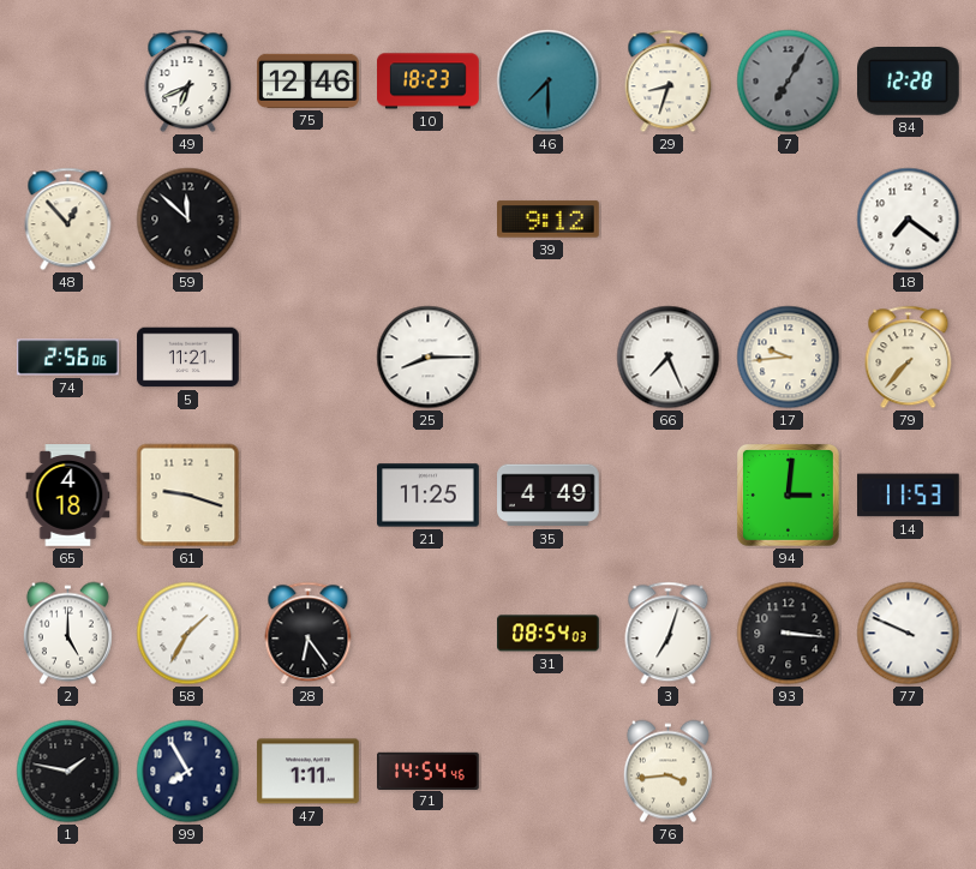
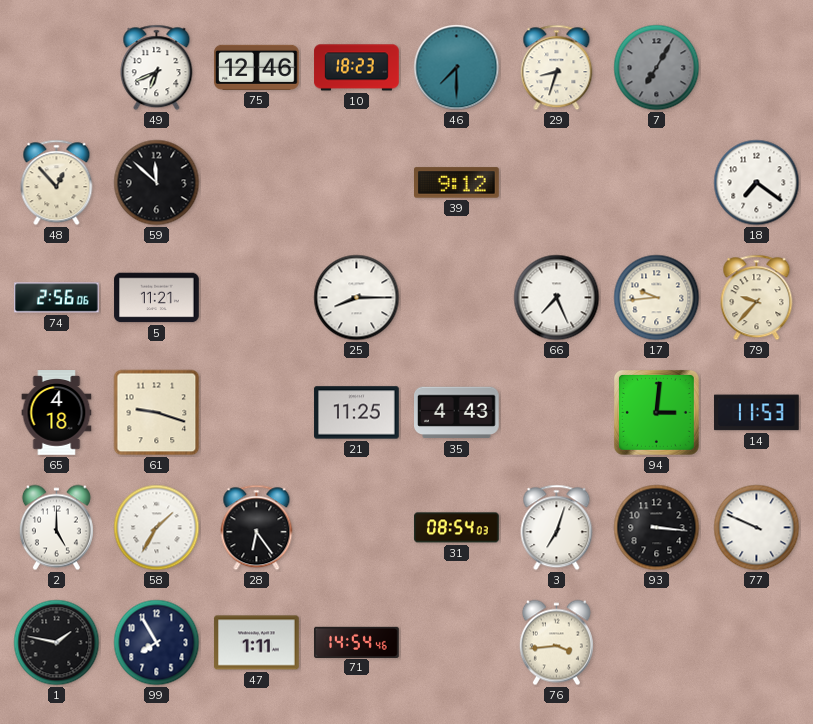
84: 12:28 -> none (909, 82)
79: 7:37 -> 9:37 (757, 298)
35: 4:49 -> 4:43 (457, 413)
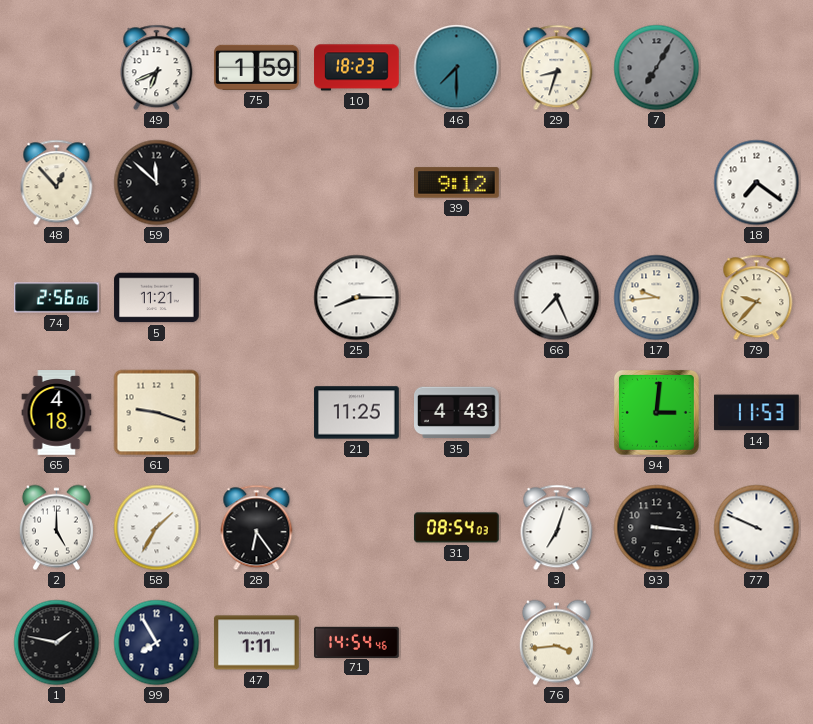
75: 12:46 -> 1:59 (257, 67)
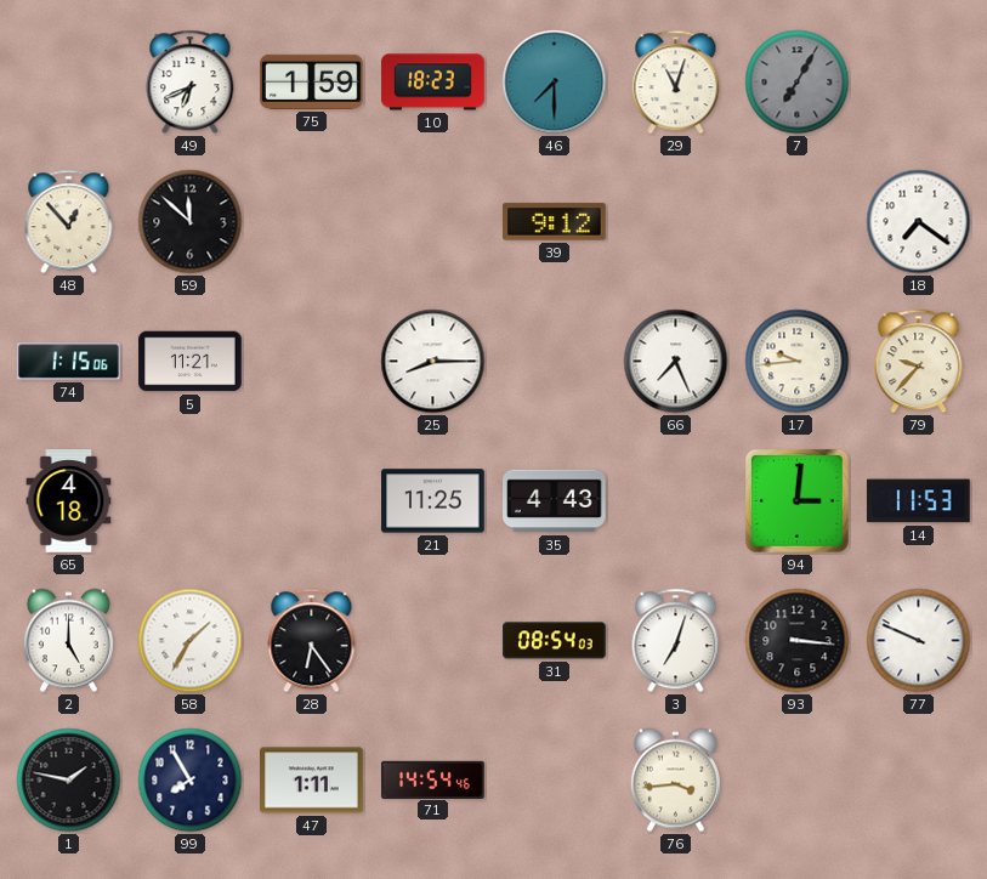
29: 8:33 -> 11:03 (676, 83)
74: 2:56 -> 1:15 (69, 362)
61: 9:18 -> none (157, 413)
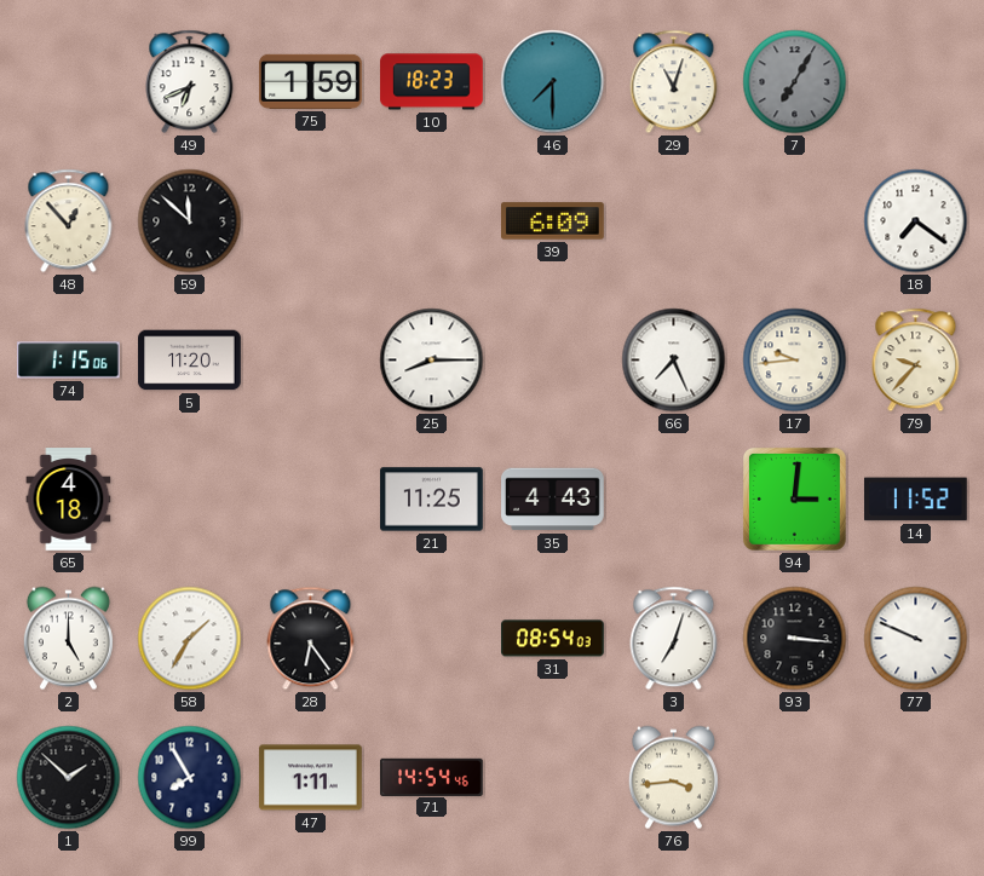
39: 9:12 -> 6:09 (553, 221)
5: 11:21 -> 11:20 (190, 361)
14: 11:53 -> 11:52 (916, 500)
1: 1:47 -> 1:52 (69, 778)
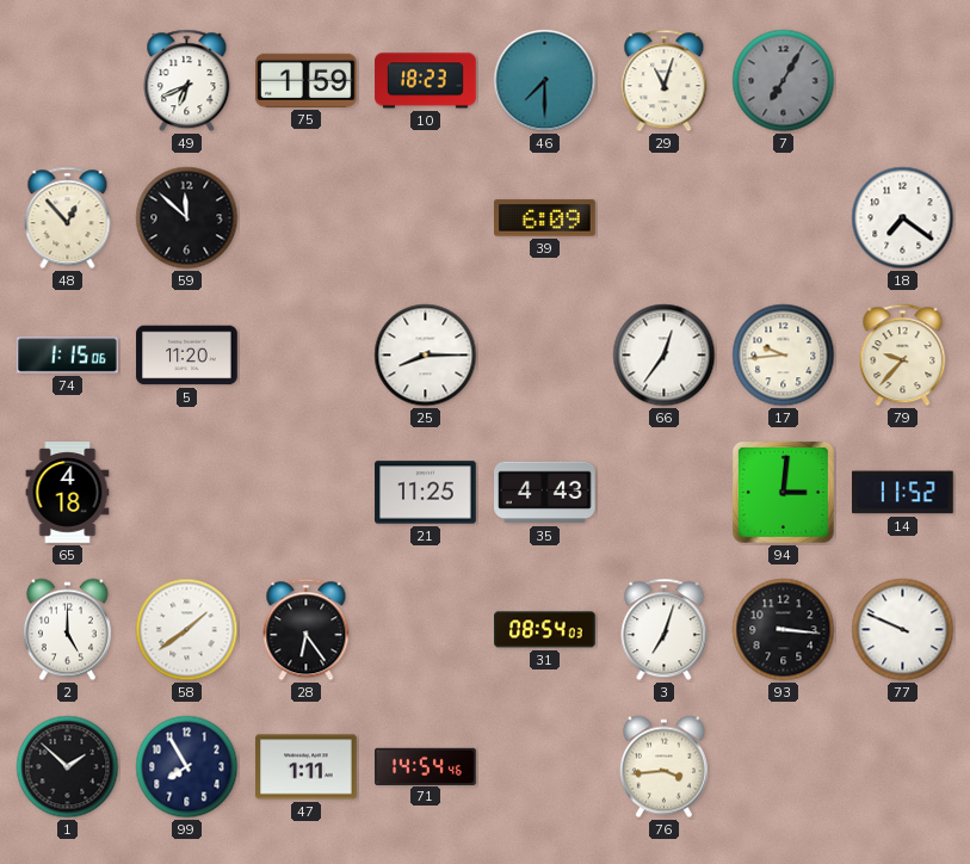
66: 7:26 -> 12:36 (665, 356)
58: 1:35 -> 1:39 (187, 630)
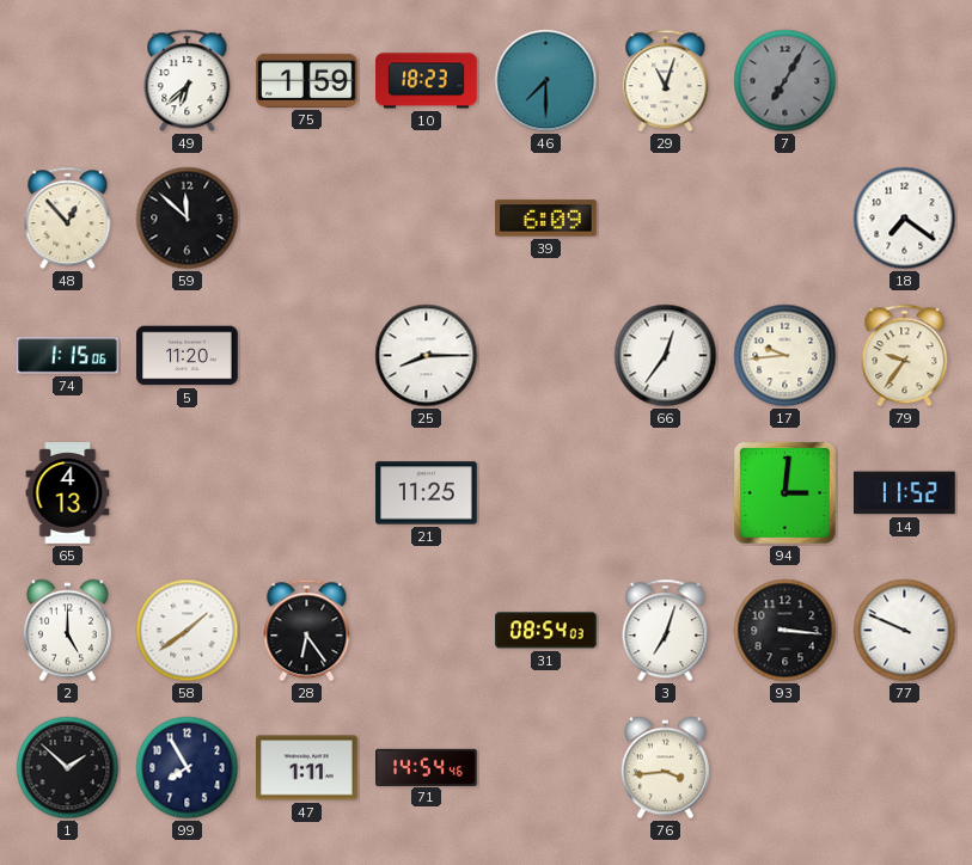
49: 6:41 -> 6:38 (188, 81)
79: 9:37 -> 9:36 (905, 356)
65: 4:18 -> 4:13 (68, 493)
35: 4:43 -> none (545, 493)
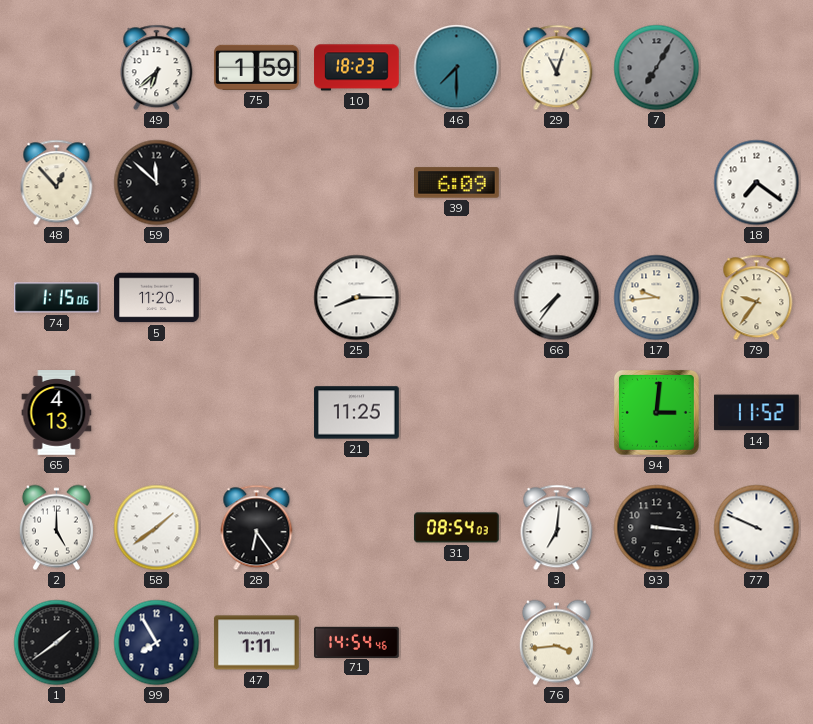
66: 12:36 -> 7:36 (557, 298)
3: 7:03 -> 7:01 (557, 528)
1: 1:52 -> 1:39 (57, 643)
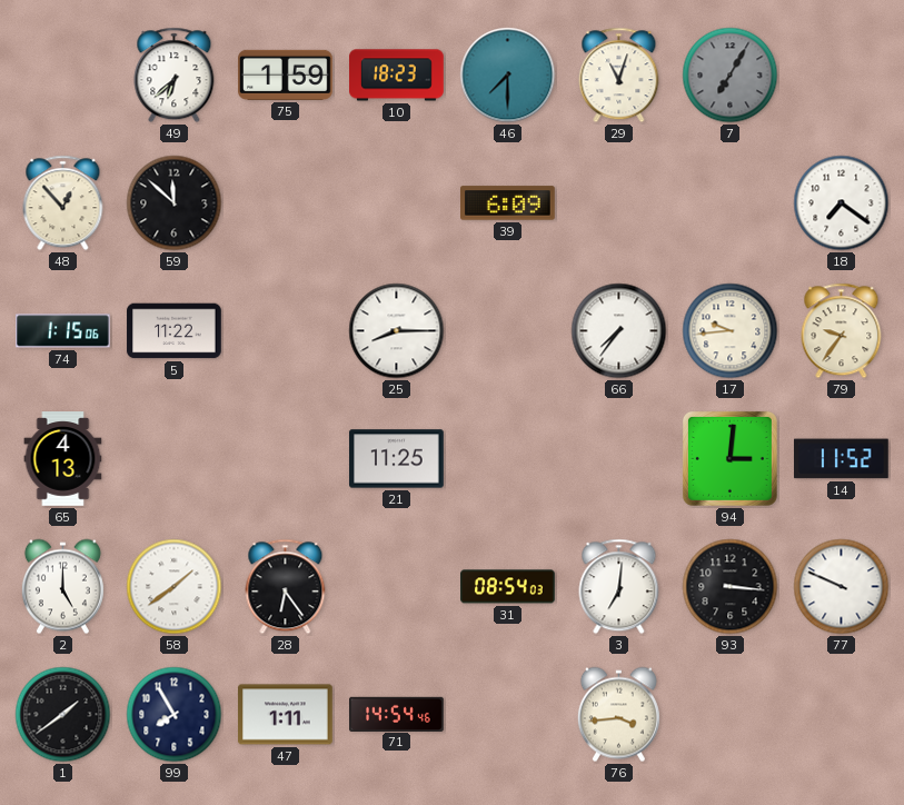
5: 11:20 -> 11:22 (175, 331)
